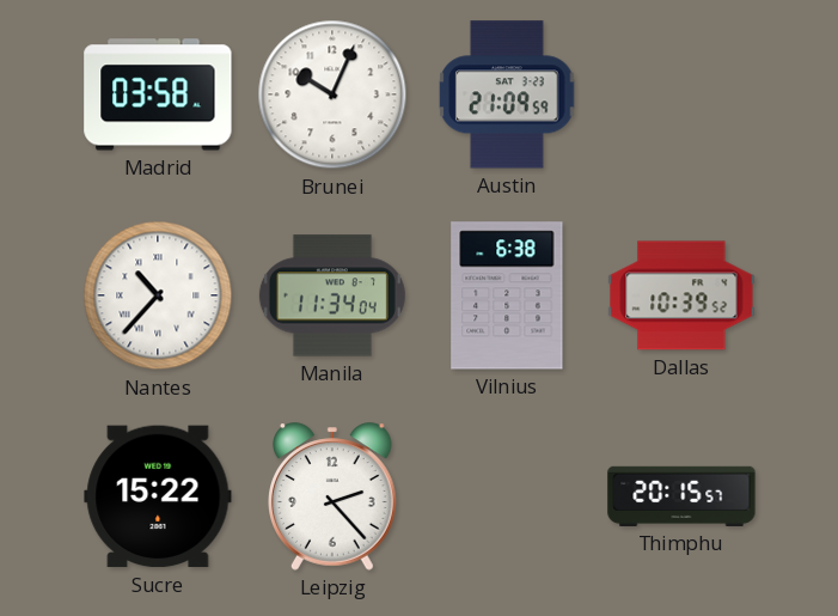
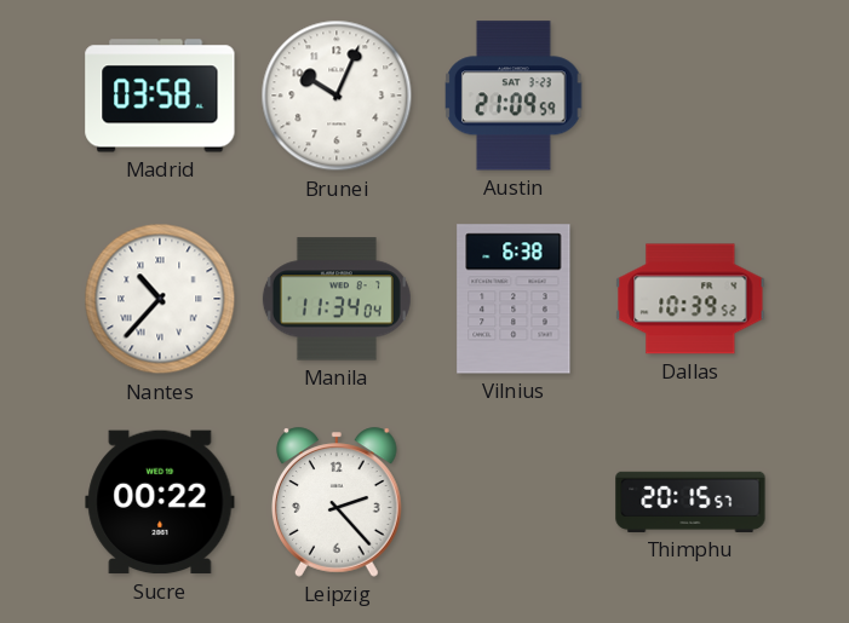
Sucre: 15:22 -> 00:22 (160, 502)
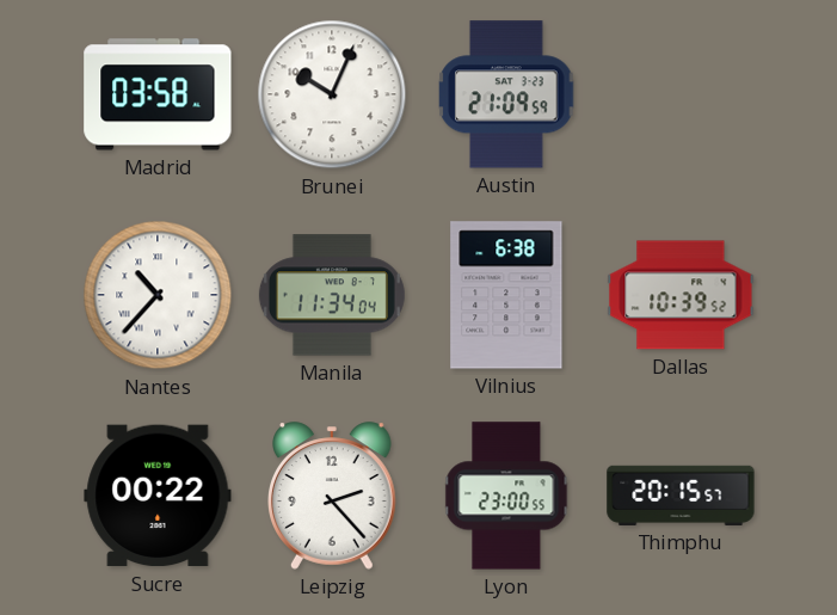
Lyon: none -> 23:00 (506, 496)
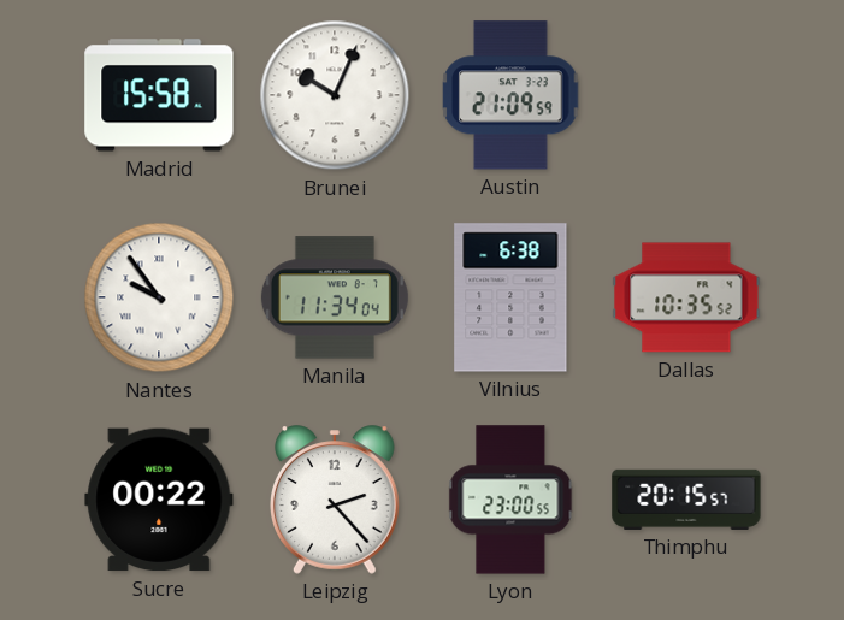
Madrid: 03:58 -> 15:58 (159, 95)
Nantes: 10:37 -> 9:54 (159, 297)
Dallas: 10:39 -> 10:35 (686, 297)
